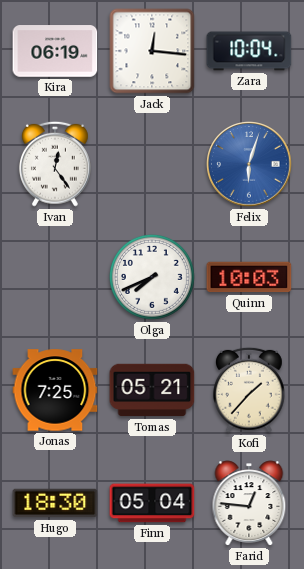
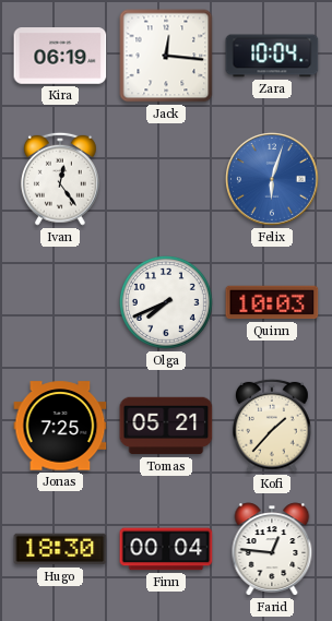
Finn: 05:04 -> 00:04 (166, 549)
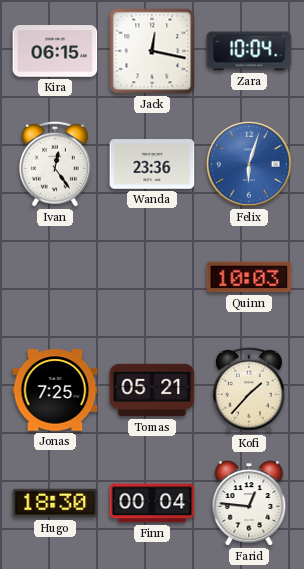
Kira: 06:19 -> 06:15 (55, 51)
Jack: 12:16 -> 12:17 (152, 51)
Wanda: none -> 23:36 (152, 164)
Olga: 7:41 -> none (166, 302)
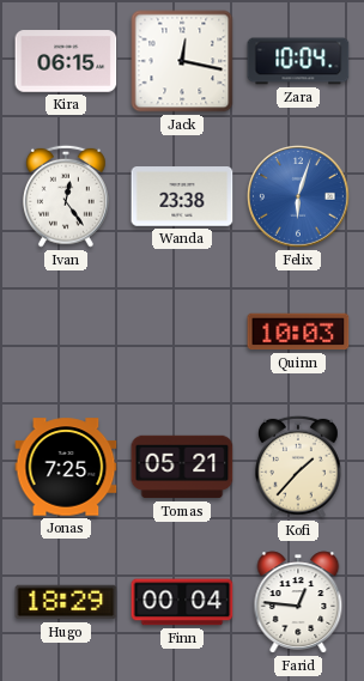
Wanda: 23:36 -> 23:38 (182, 196)
Hugo: 18:30 -> 18:29 (66, 602)
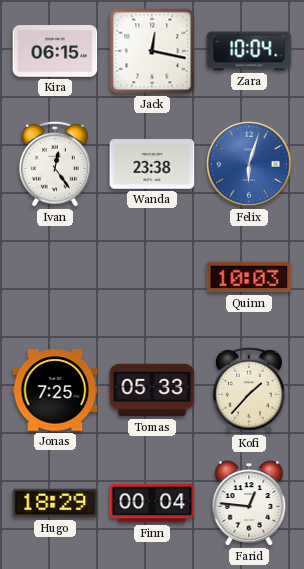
Tomas: 05:21 -> 05:33 (152, 390)
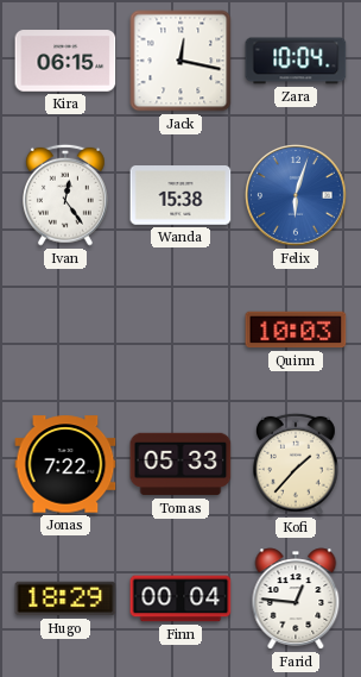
Wanda: 23:38 -> 15:38 (180, 195)
Jonas: 7:25 -> 7:22 (65, 464)
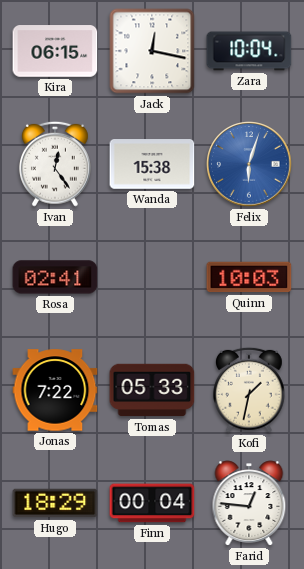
Rosa: none -> 02:41 (55, 277)
Kofi: 1:37 -> 1:32 (249, 390)
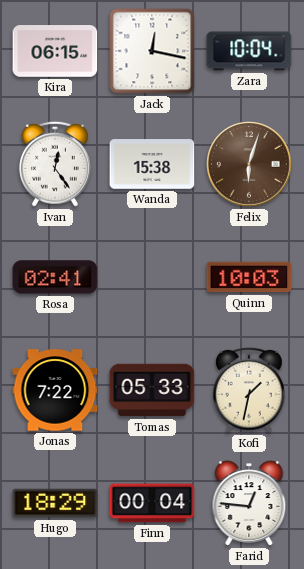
Felix dial: blue -> brown (249, 164)
